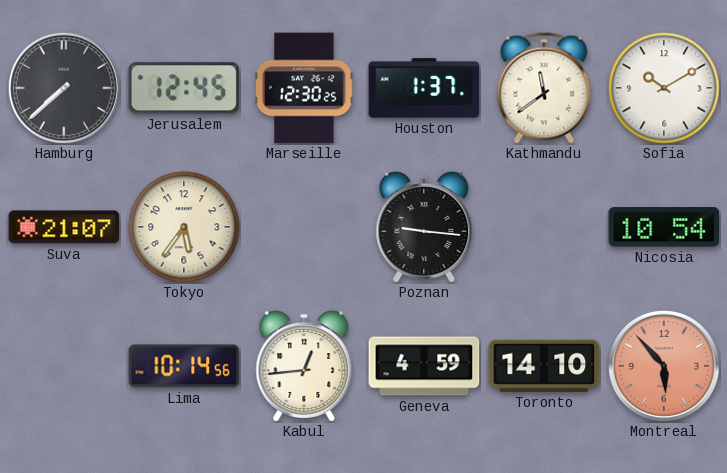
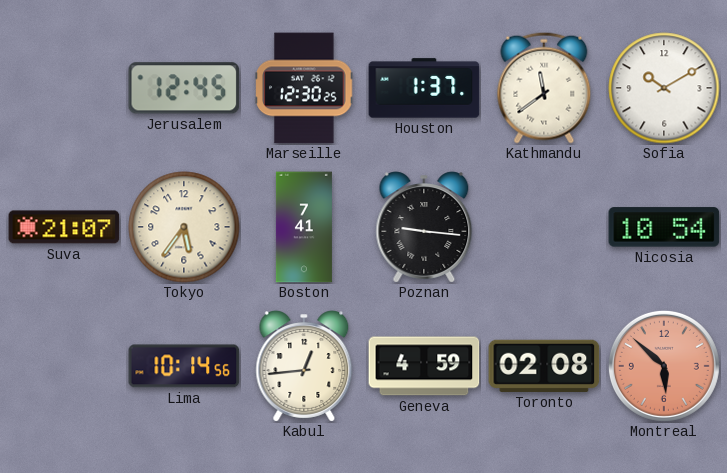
Hamburg: 7:38 -> none (64, 88)
Boston: none -> 7:41 (304, 227)
Toronto: 14:10 -> 02:08 (544, 366)
Montreal: 5:53 -> 5:52 (664, 366)
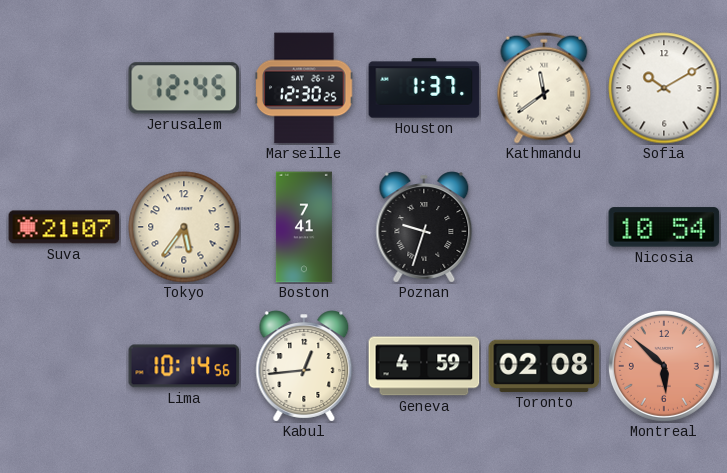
Poznan: 9:16 -> 9:33 (424, 227)
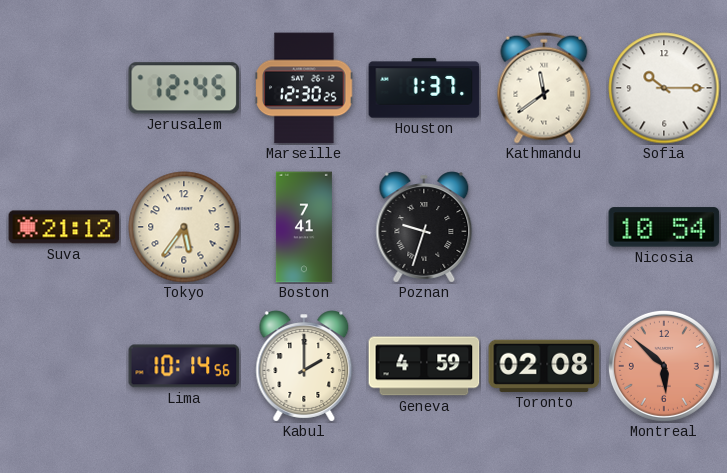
Sofia: 10:10 -> 10:15 (664, 88)
Suva: 21:07 -> 21:12 (64, 227)
Kabul: 12:44 -> 2:00 (304, 366)
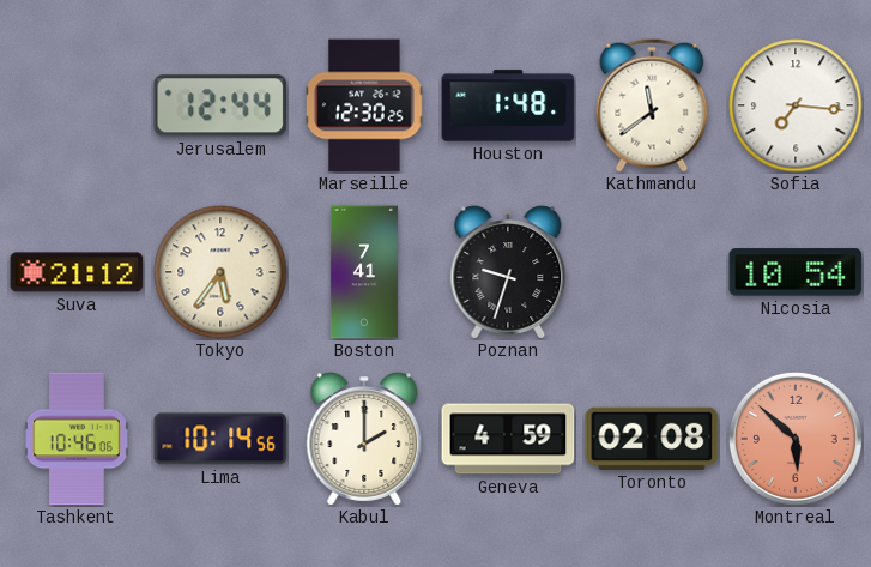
Jerusalem: 12:45 -> 12:44 (220, 105)
Houston: 1:37 -> 1:48 (508, 105)
Sofia: 10:15 -> 7:16 (796, 105)
Tashkent: none -> 10:46 (77, 439)
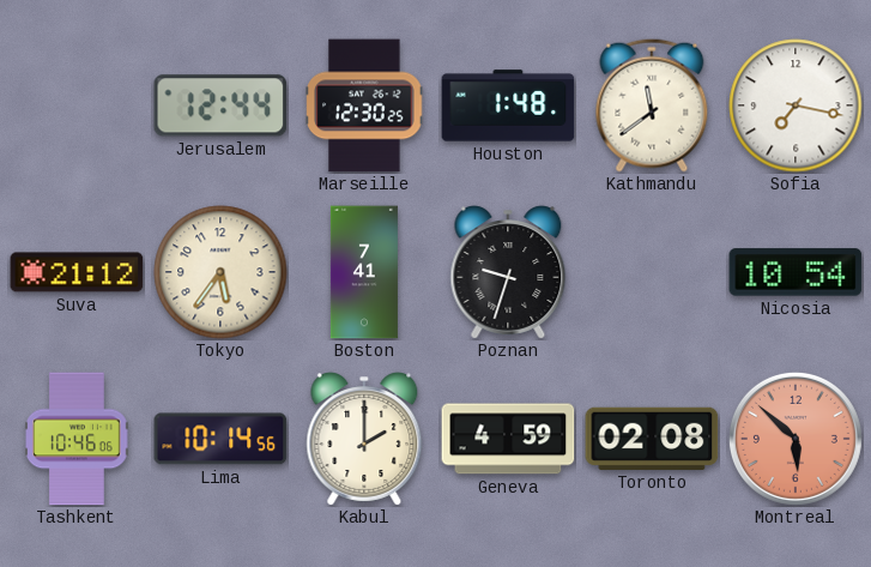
Sofia: 7:16 -> 7:17 (796, 105)
